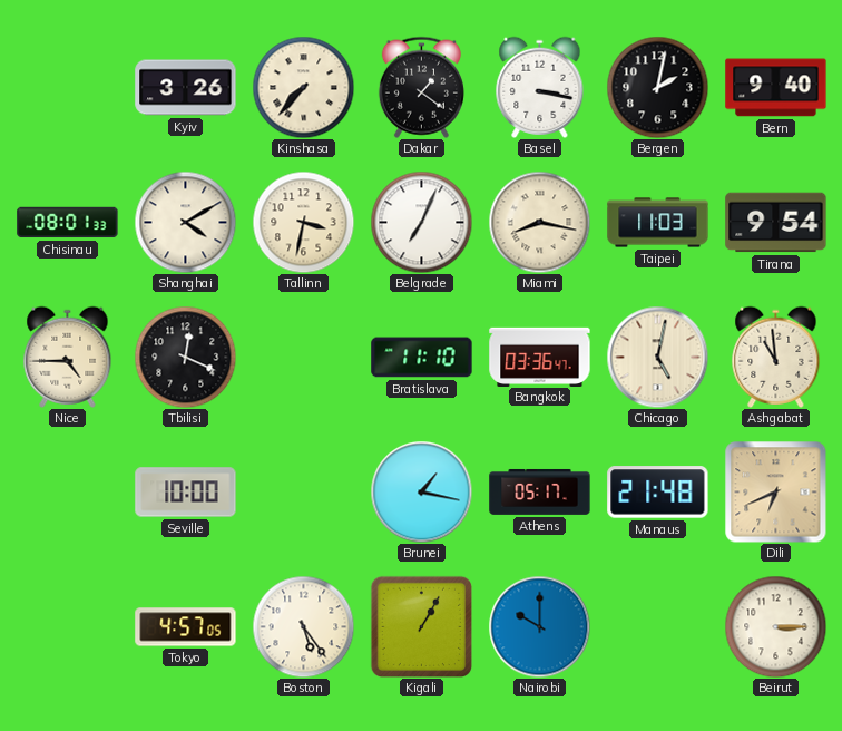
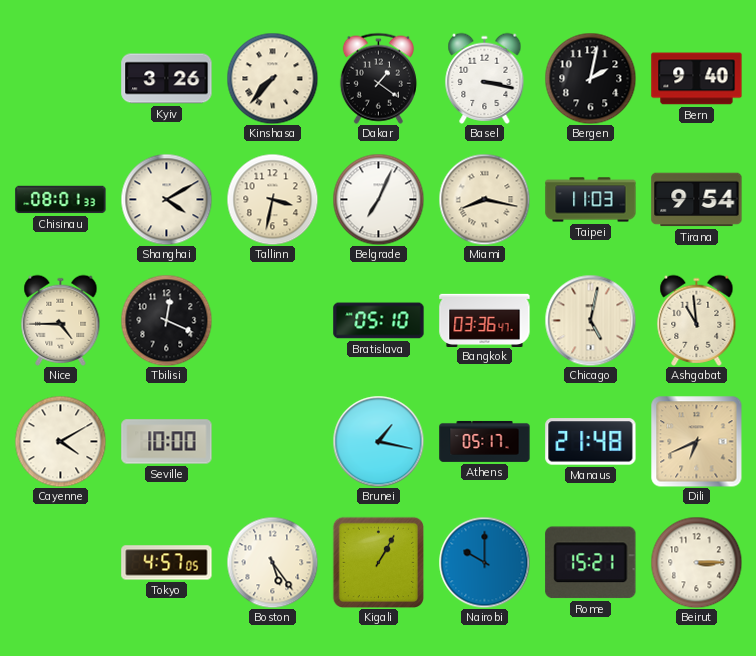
Bratislava: 11:10 -> 05:10 (379, 321)
Cayenne: none -> 4:10 (60, 441)
Rome: none -> 15:21 (591, 563)
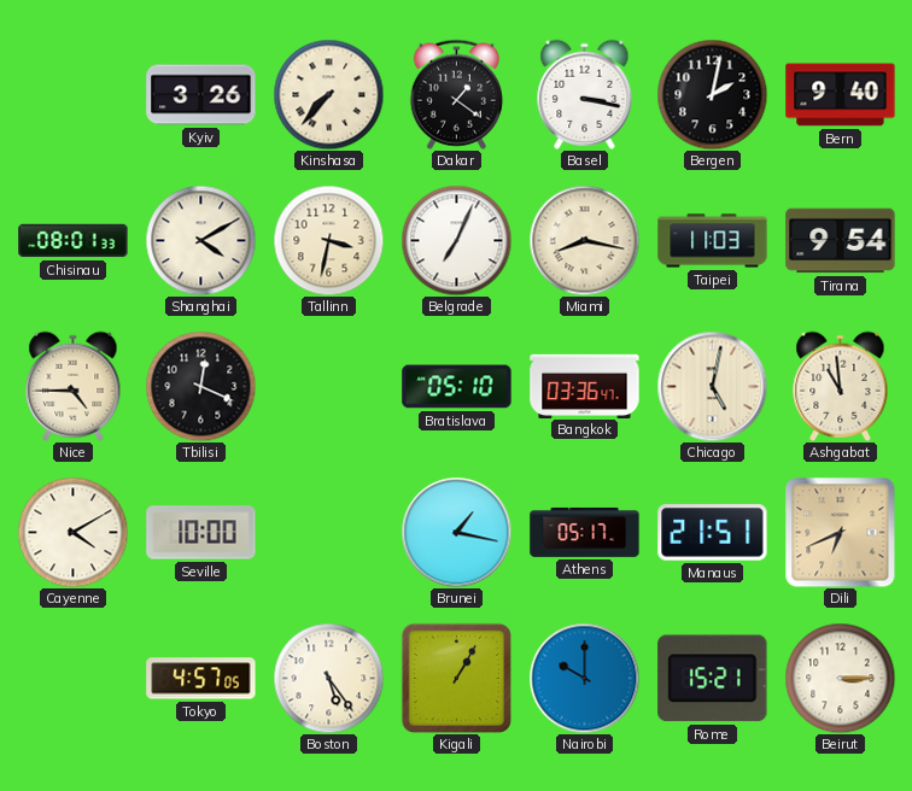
Manaus: 21:48 -> 21:51 (713, 533)
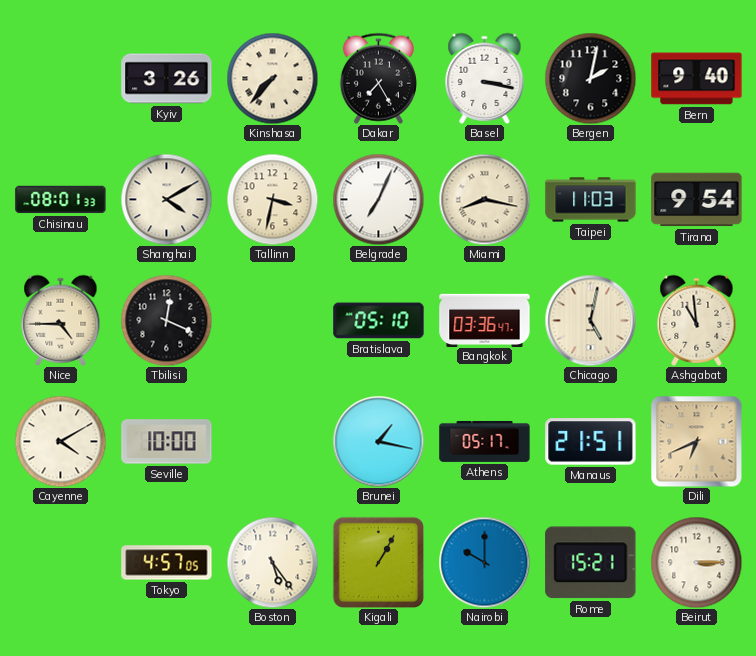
Dakar: 1:21 -> 7:25 (378, 78)
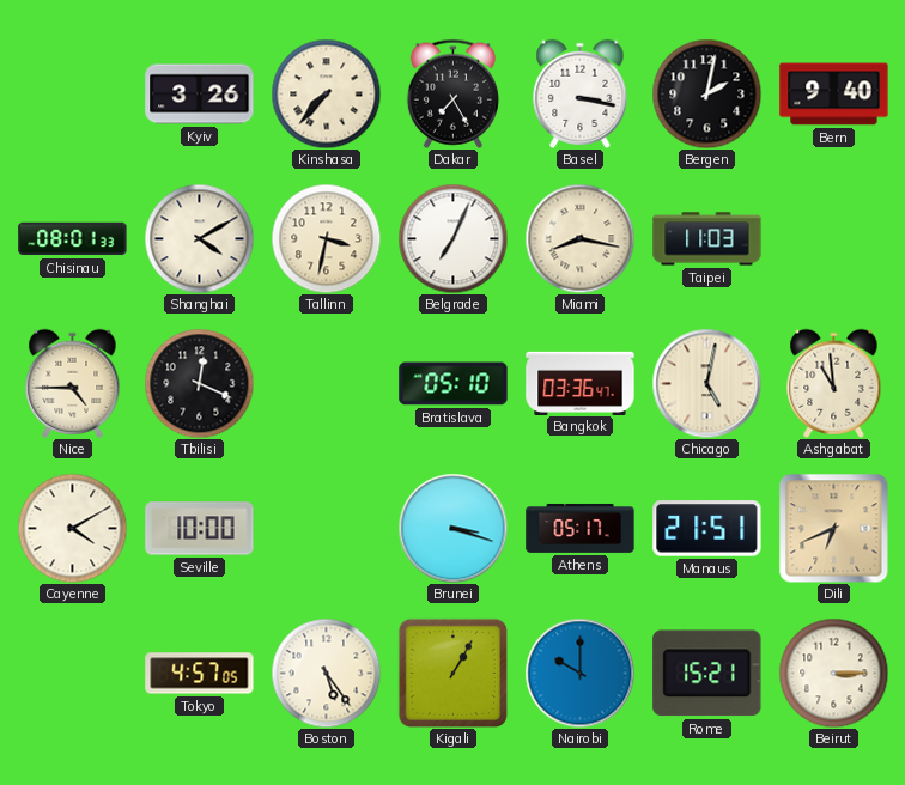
Tirana: 9:54 -> none (697, 200)
Brunei: 1:17 -> 3:18 (452, 528)
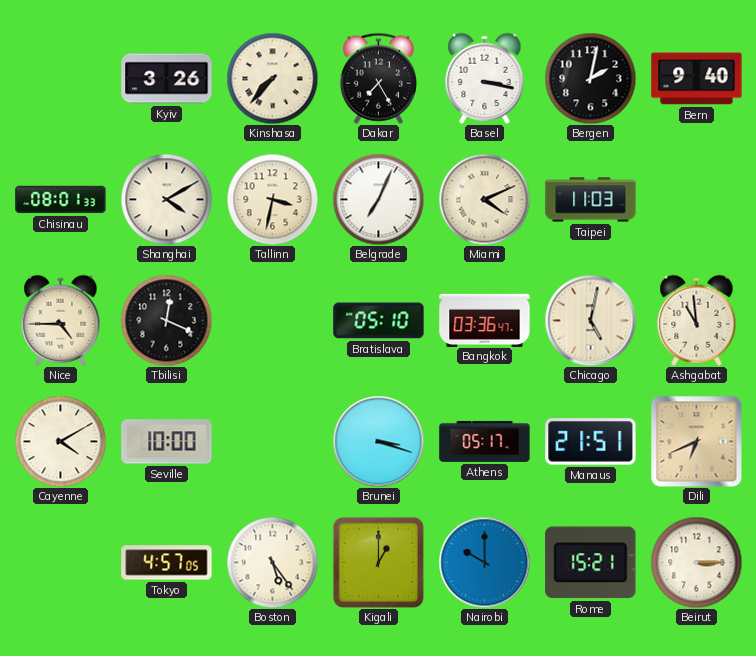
Miami: 8:17 -> 4:11 (484, 199)
Kigali: 1:05 -> 1:00 (378, 562)
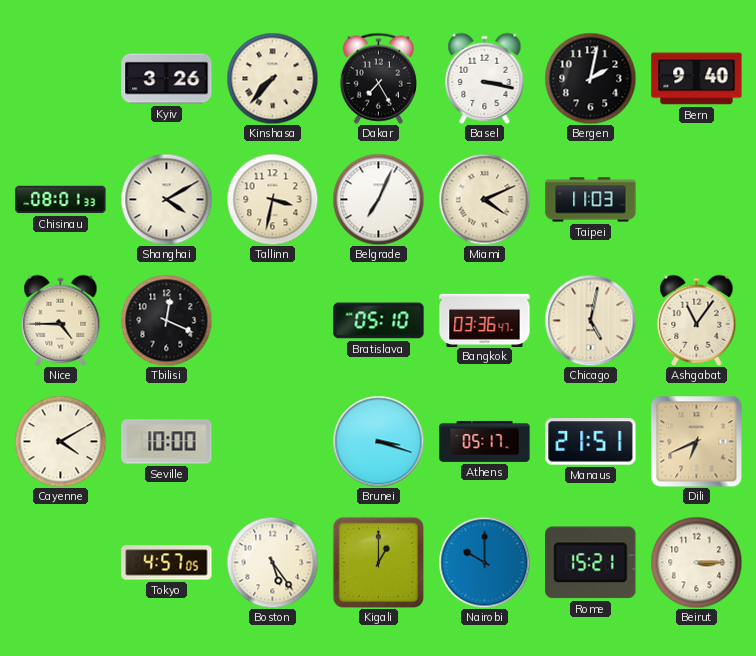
Ashgabat: 10:59 -> 11:06 (697, 320)
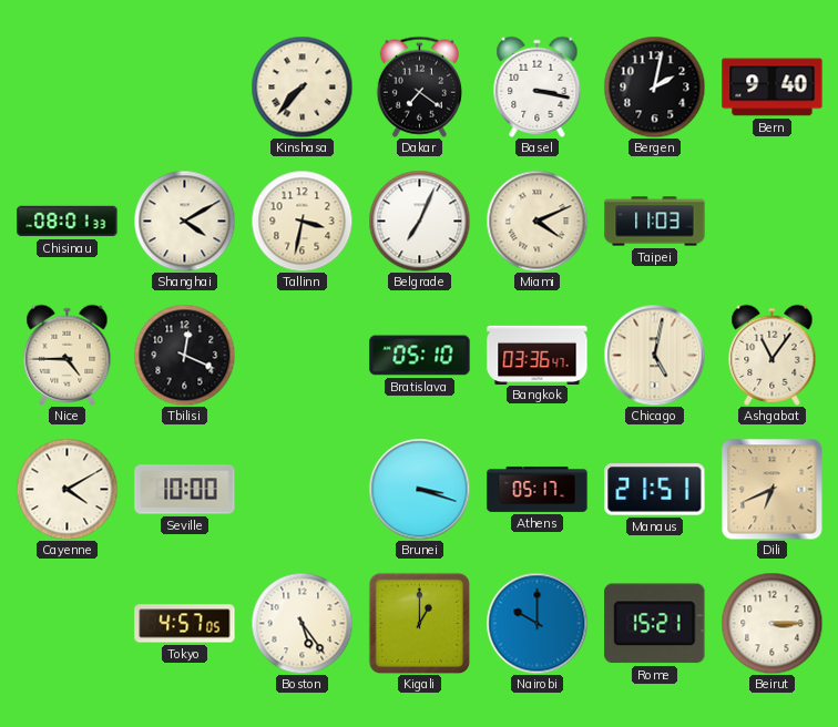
Kyiv: 3:26 -> none (167, 79)
Dakar: 7:25 -> 7:21 (419, 86)
